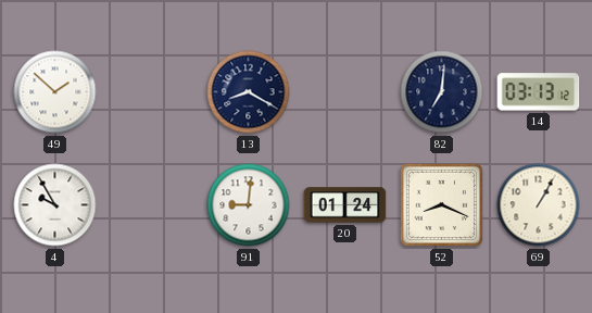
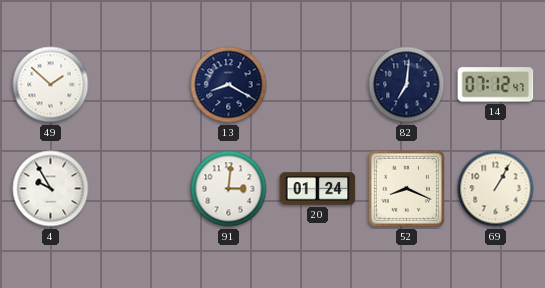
14: 03:13 -> 07:12 (496, 85)
91: 9:01 -> 3:01 (229, 189)
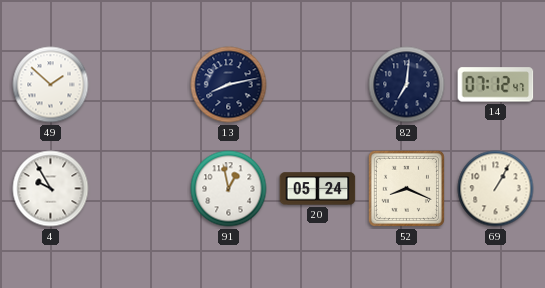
13: 8:20 -> 8:13 (229, 85)
91: 3:01 -> 12:58 (229, 189)
20: 01:24 -> 05:24 (318, 189)
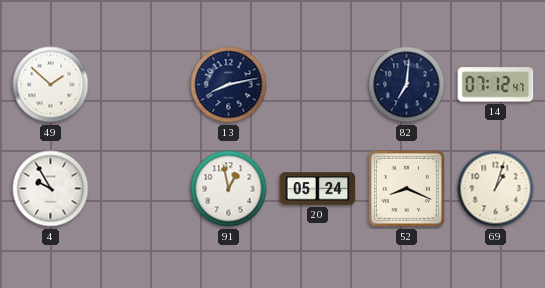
69: 1:05 -> 1:03 (496, 189)
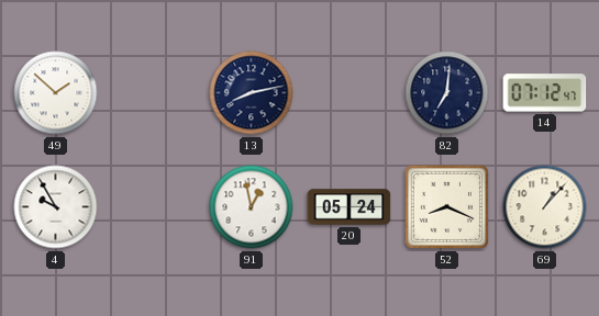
69: 1:03 -> 1:07 (545, 207)
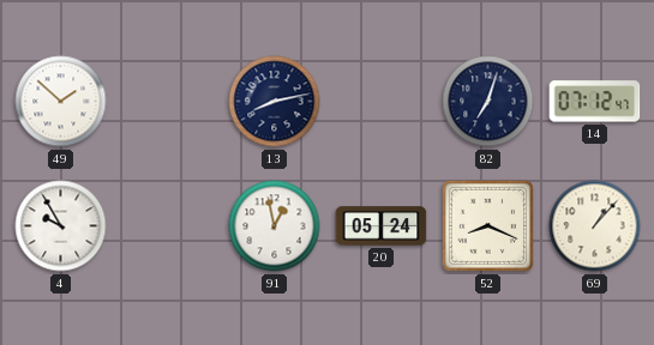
82: 7:01 -> 7:03 (488, 102)
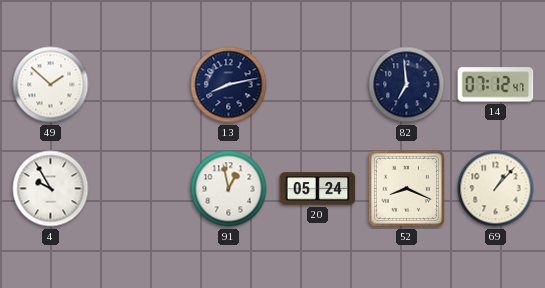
82: 7:03 -> 6:59 (407, 85)
